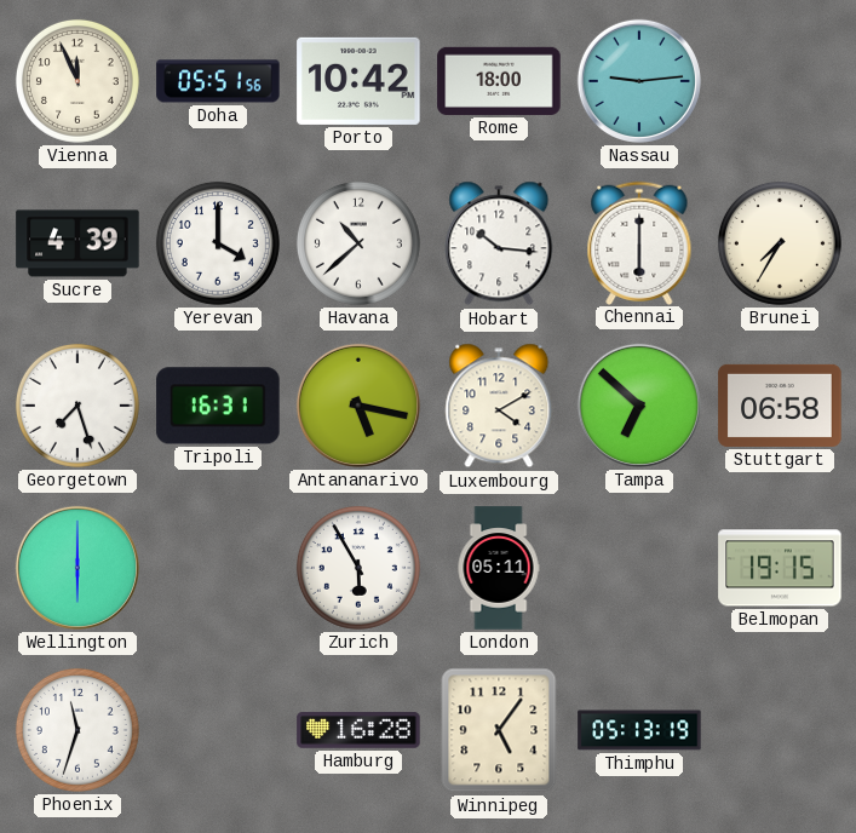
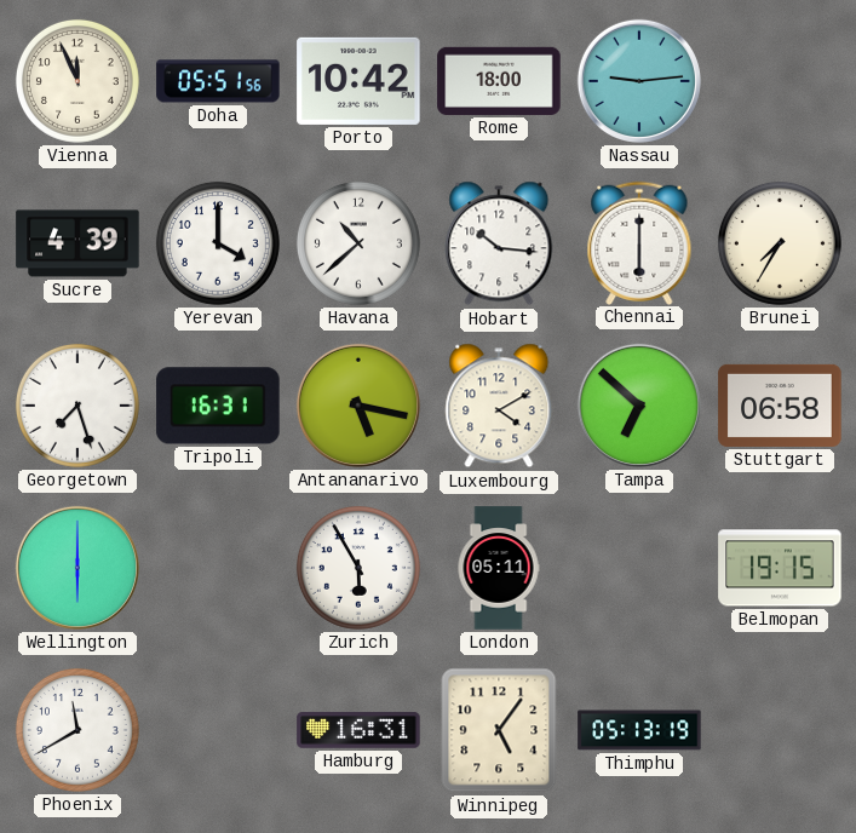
Phoenix: 11:33 -> 11:40 (77, 730)
Hamburg: 16:28 -> 16:31 (358, 730)
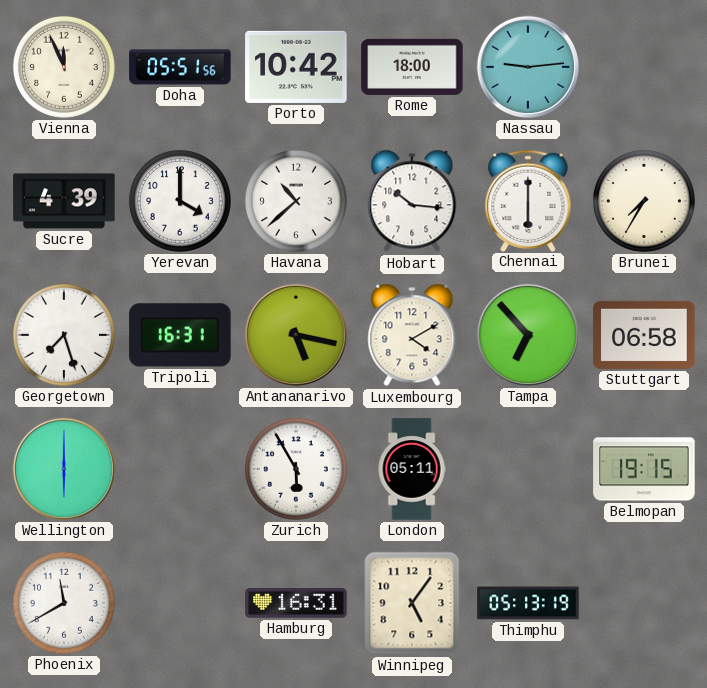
Tampa: 6:52 -> 6:53 (528, 335)
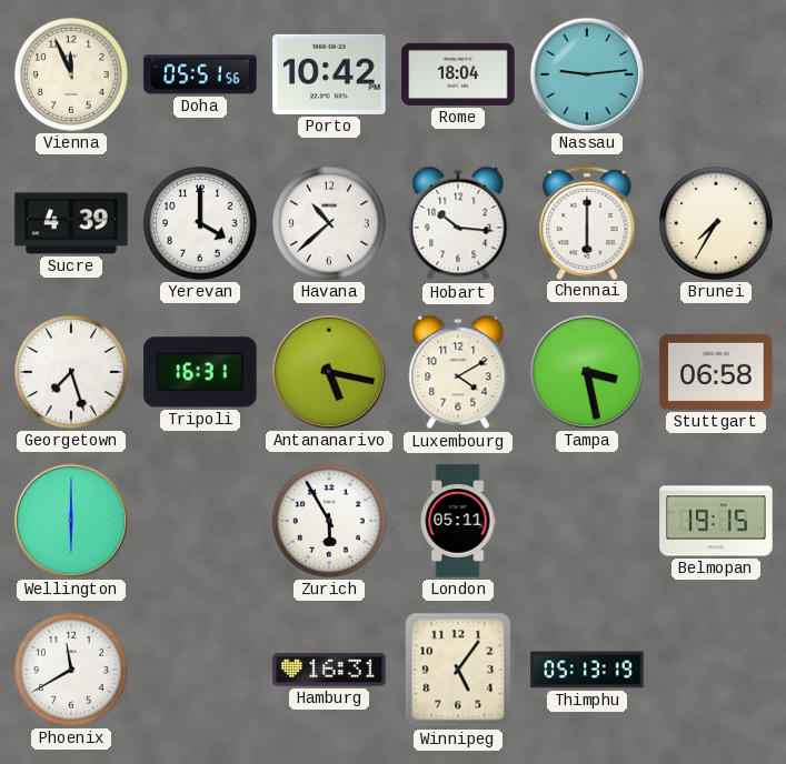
Rome: 18:00 -> 18:04 (458, 74)
Tampa: 6:53 -> 3:28 (587, 372)
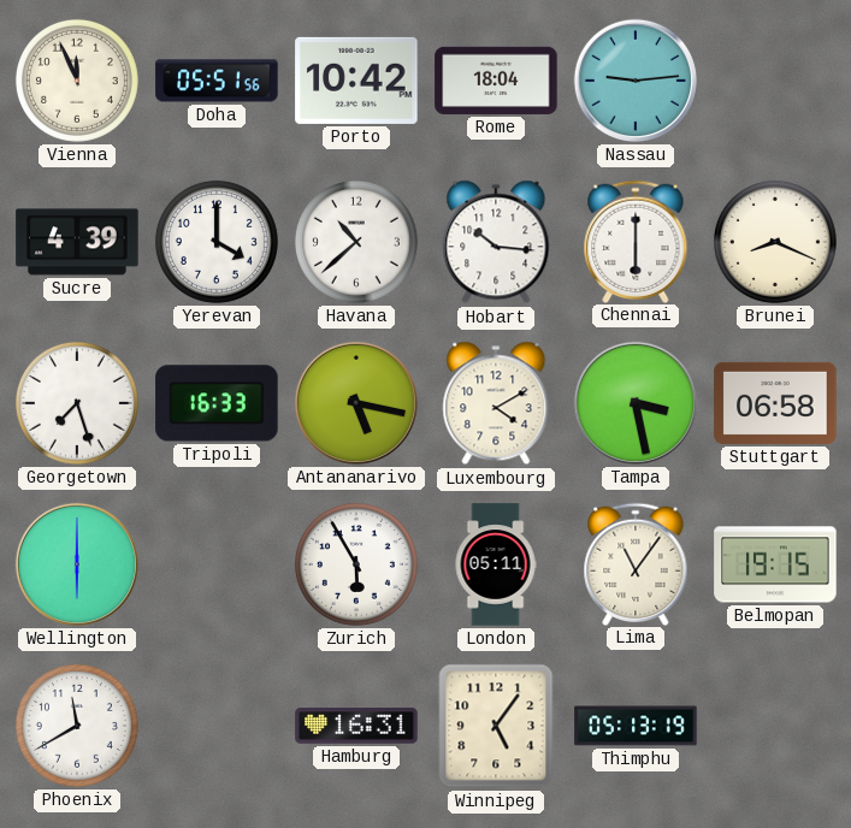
Brunei: 7:35 -> 8:19 (775, 242)
Tripoli: 16:31 -> 16:33 (217, 403)
Lima: none -> 11:06 (636, 563)
